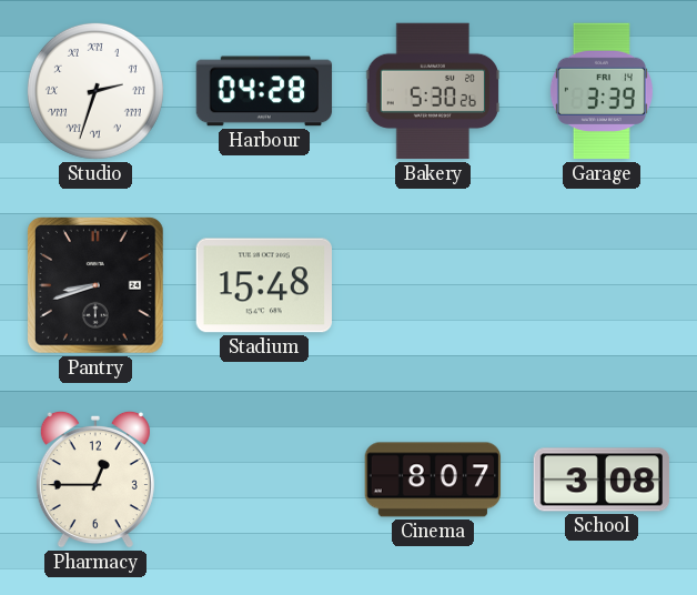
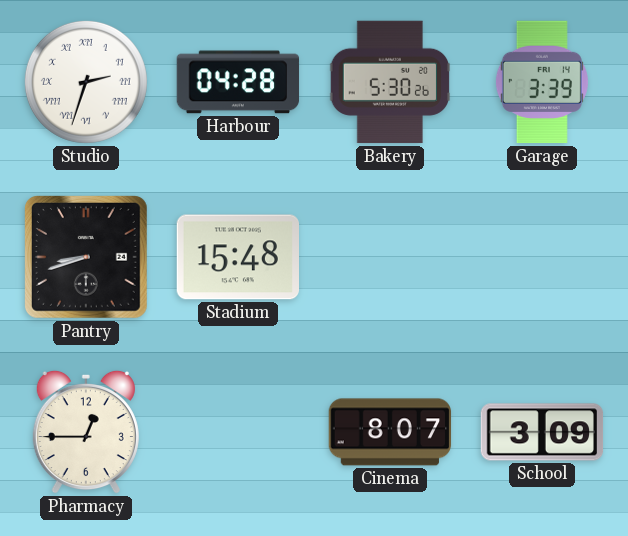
School: 3:08 -> 3:09 (542, 432)
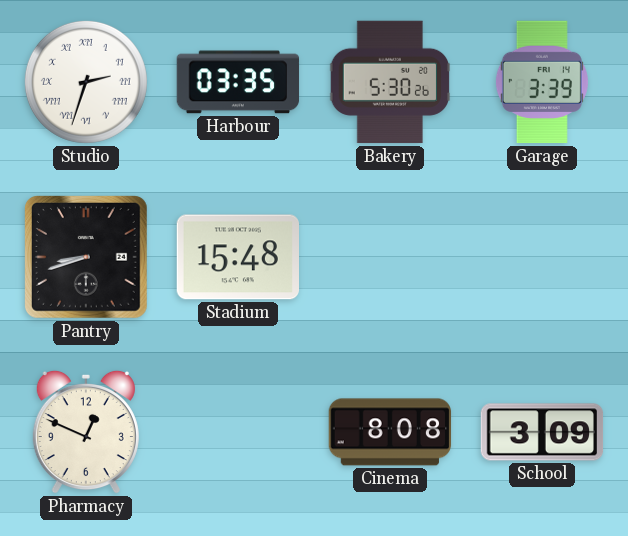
Harbour: 04:28 -> 03:35 (238, 82)
Pharmacy: 12:45 -> 12:49 (86, 432)
Cinema: 8:07 -> 8:08 (390, 432)
